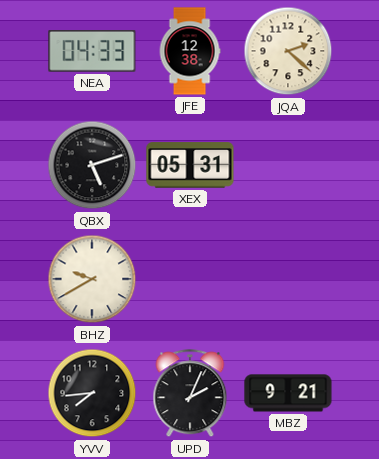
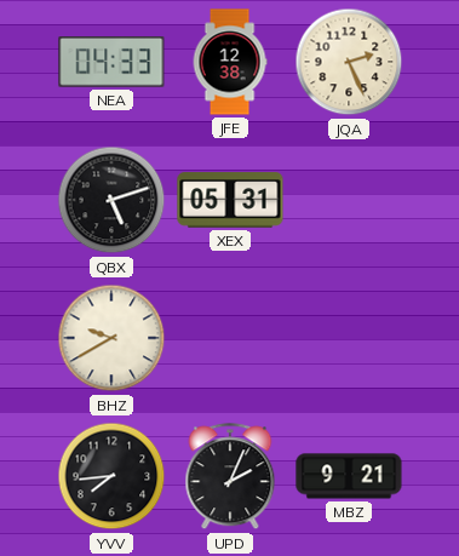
JQA: 2:22 -> 2:26 (349, 62)
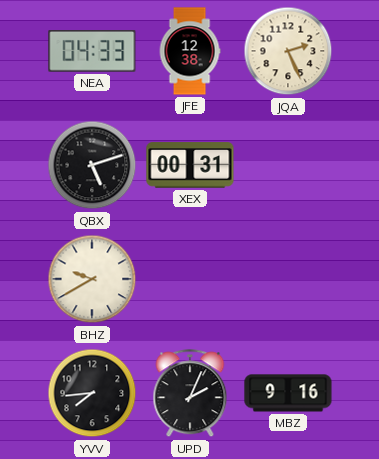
XEX: 05:31 -> 00:31 (190, 165)
MBZ: 9:21 -> 9:16 (288, 393)
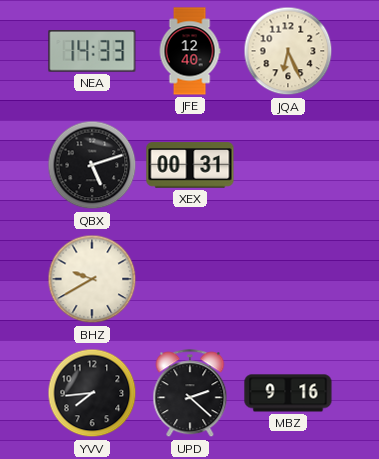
NEA: 04:33 -> 14:33 (92, 52)
JFE: 12:38 -> 12:40 (190, 51)
JQA: 2:26 -> 6:26 (288, 51)
UPD: 2:04 -> 2:22 (190, 394)
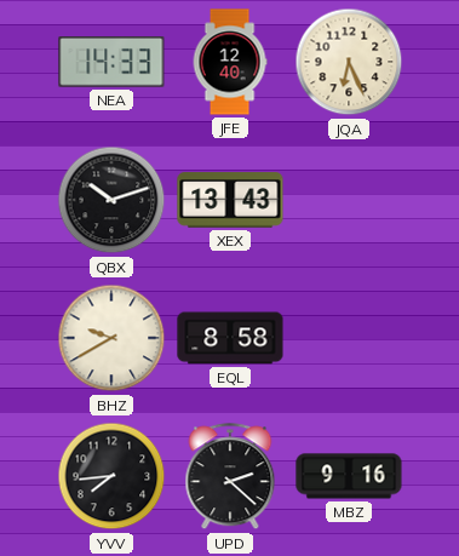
QBX: 5:12 -> 10:12 (111, 200)
XEX: 00:31 -> 13:43 (230, 200)
EQL: none -> 8:58 (230, 338)
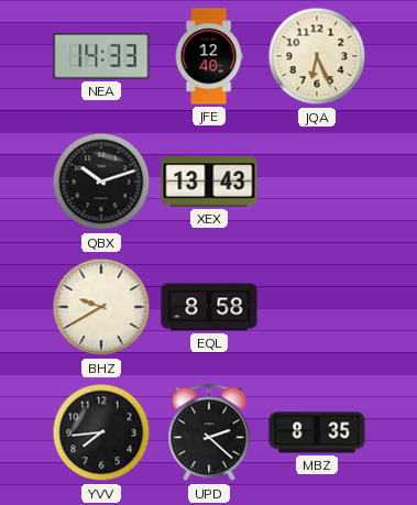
MBZ: 9:16 -> 8:35 (317, 432)
